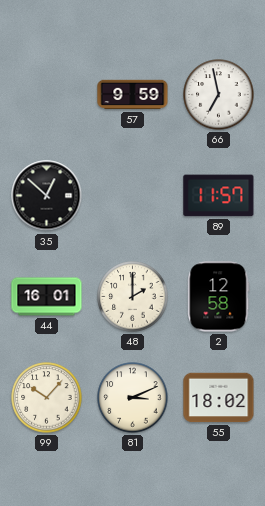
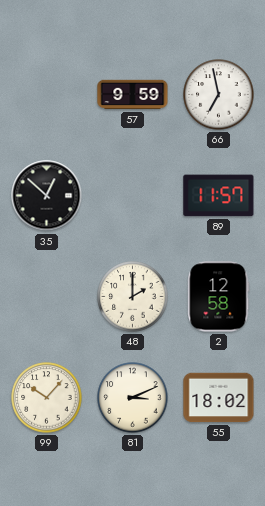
44: 16:01 -> none (47, 297)
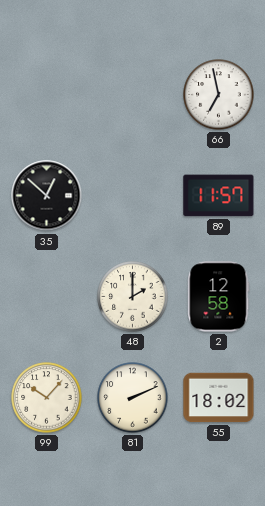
57: 9:59 -> none (133, 95)
81: 3:11 -> 2:11 (133, 398)
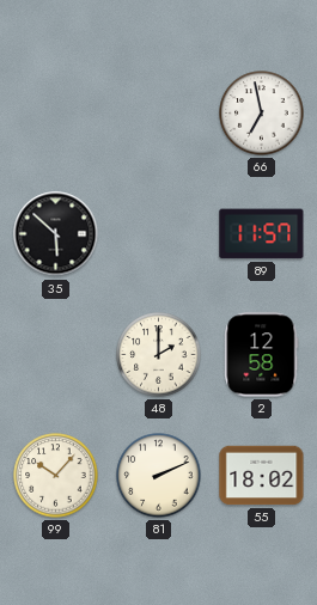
35: 12:52 -> 5:52 (56, 234)
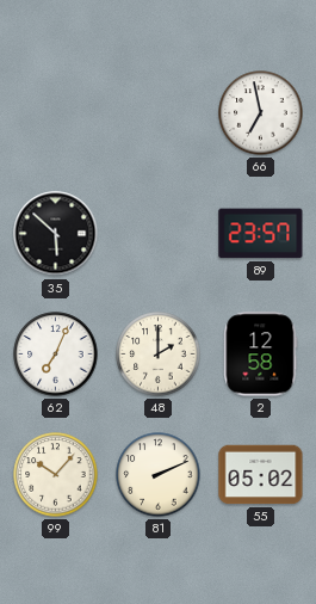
89: 11:57 -> 23:57 (261, 234)
62: none -> 7:04 (56, 355)
55: 18:02 -> 05:02 (261, 475)
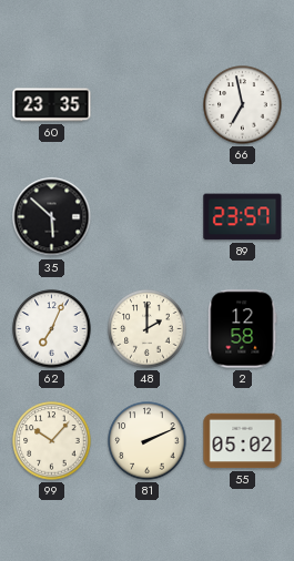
60: none -> 23:35 (52, 105)
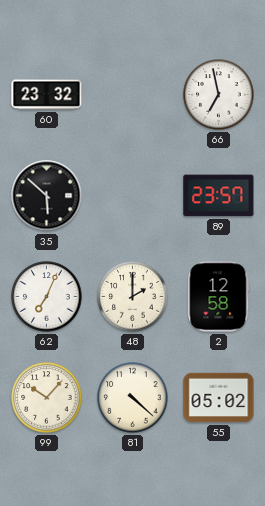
60: 23:35 -> 23:32 (47, 95)
81: 2:11 -> 4:22 (133, 398)
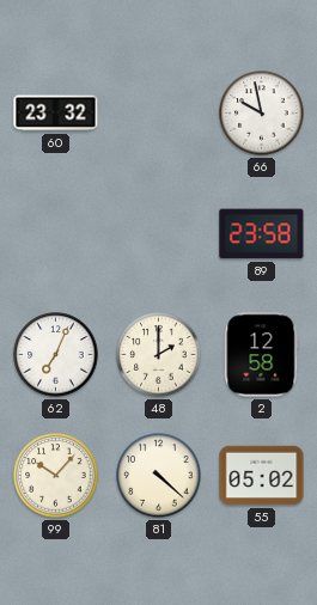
66: 6:58 -> 9:58 (262, 114)
35: 5:52 -> none (47, 196)
89: 23:57 -> 23:58 (262, 234)
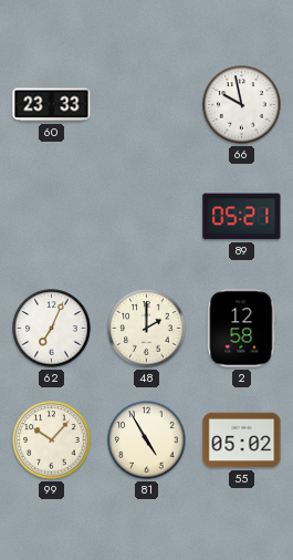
60: 23:32 -> 23:33 (52, 105)
89: 23:58 -> 05:21 (242, 217)
81: 4:22 -> 4:55 (147, 440)
